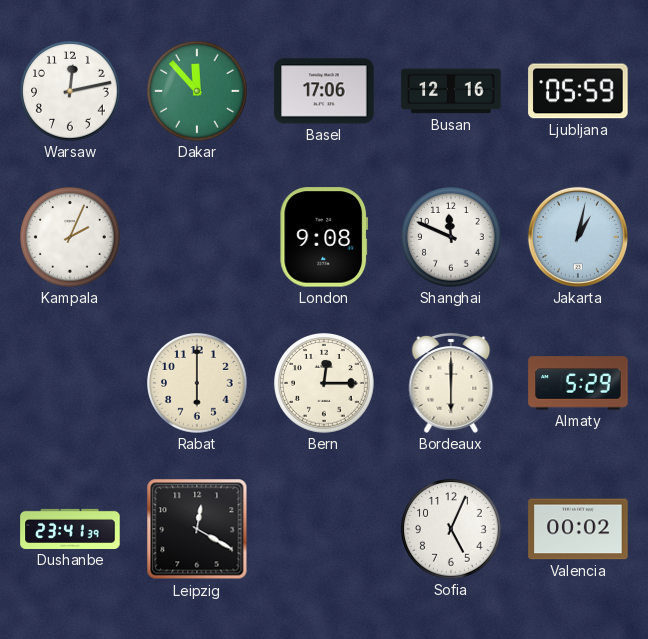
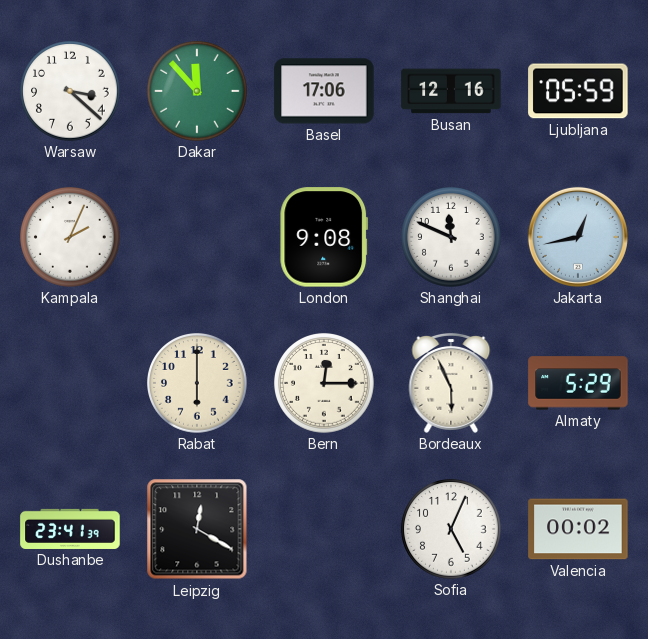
Warsaw: 12:13 -> 3:22 (71, 92)
Jakarta: 1:02 -> 12:43 (578, 237)
Bordeaux: 6:00 -> 5:56 (451, 383)
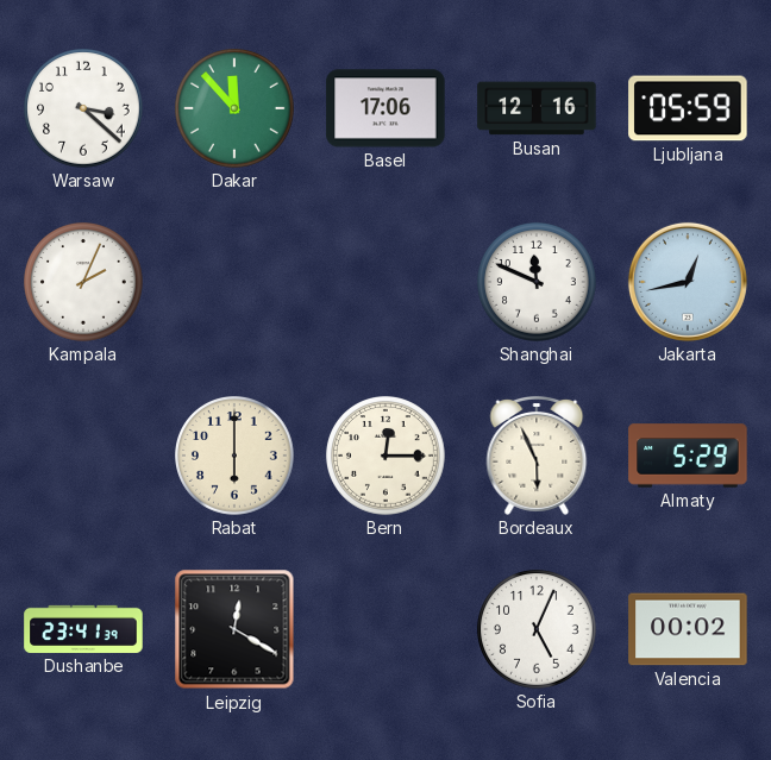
London: 9:08 -> none (324, 237)
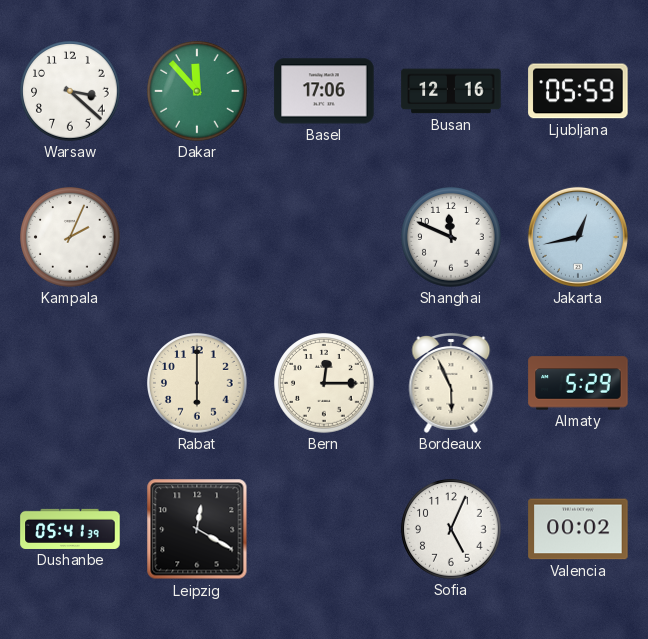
Dushanbe: 23:41 -> 05:41 (70, 529)
